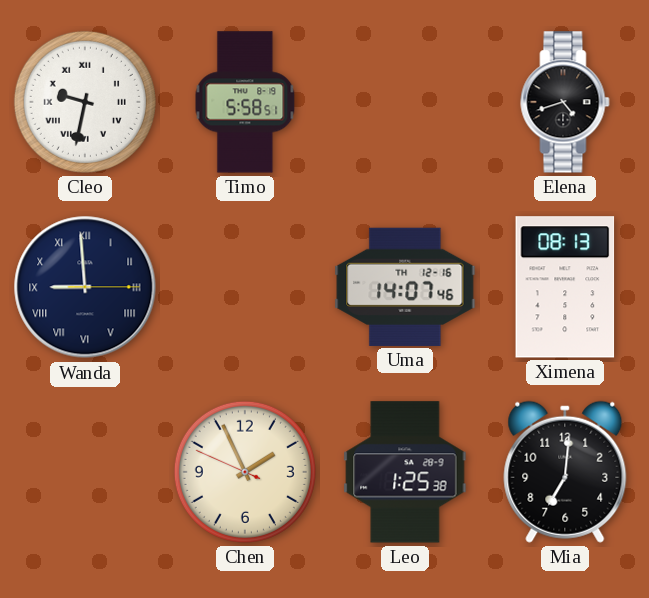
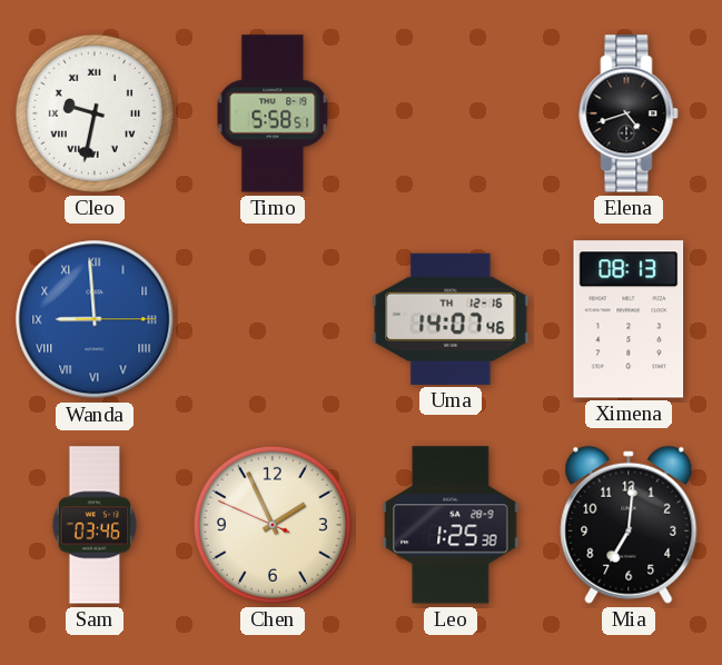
Wanda dial: navy -> blue (95, 319)
Sam: none -> 03:46 (95, 525)
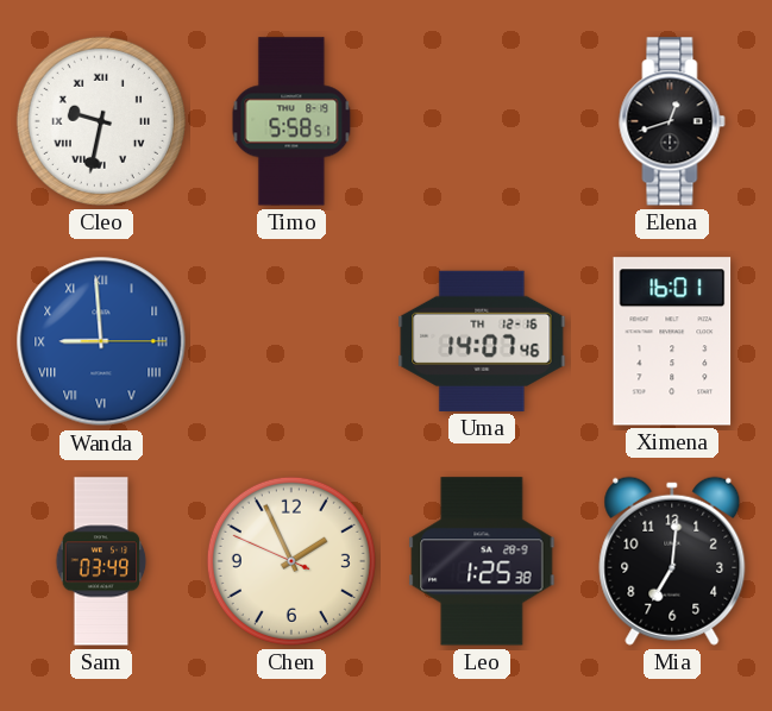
Elena: 4:42 -> 12:42 (672, 121)
Ximena: 08:13 -> 16:01 (672, 341)
Sam: 03:46 -> 03:49 (101, 561)
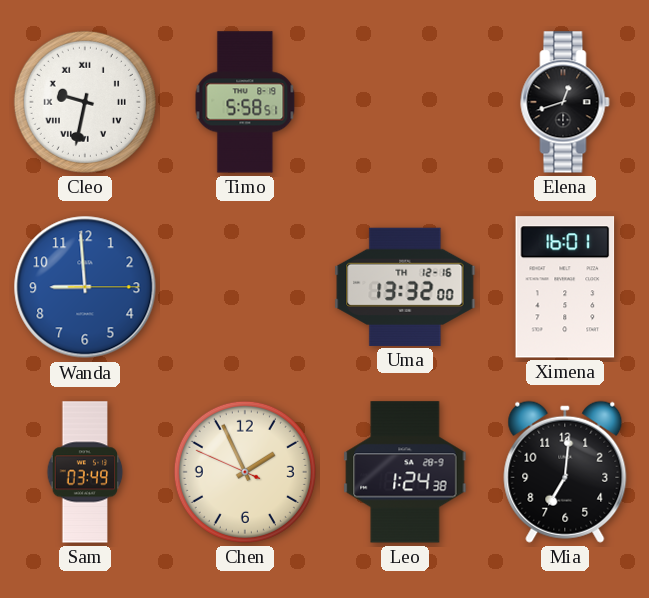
Wanda numerals: Roman -> Arabic (85, 287)
Uma: 14:07 -> 13:32 (405, 287)
Leo: 1:25 -> 1:24 (405, 472)
